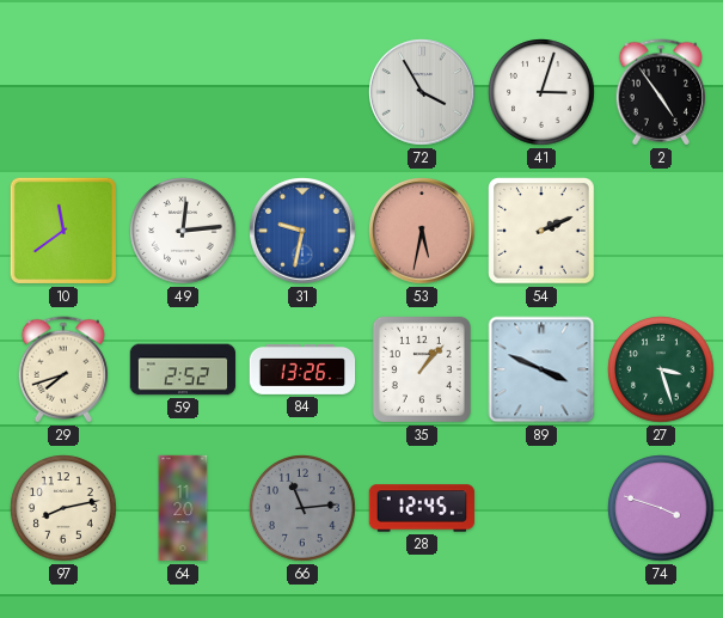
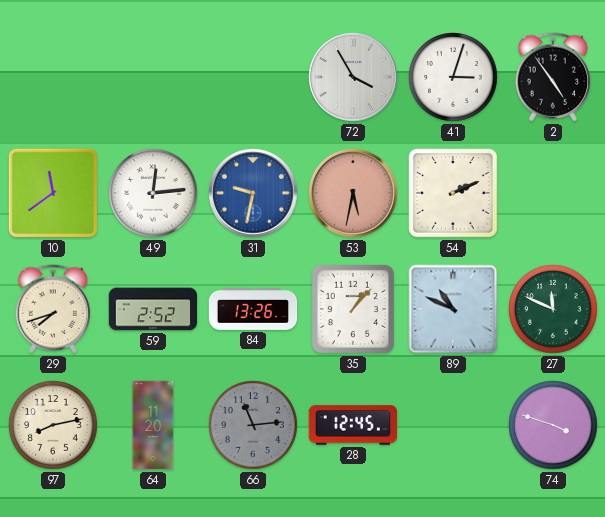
89: 3:49 -> 10:49 (453, 309)
27: 3:27 -> 11:49 (553, 309)
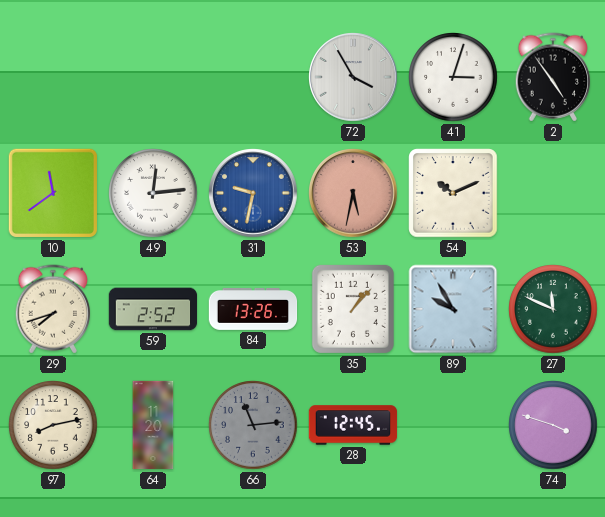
54: 2:11 -> 10:11 (453, 193)
89: 10:49 -> 9:55 (453, 309)
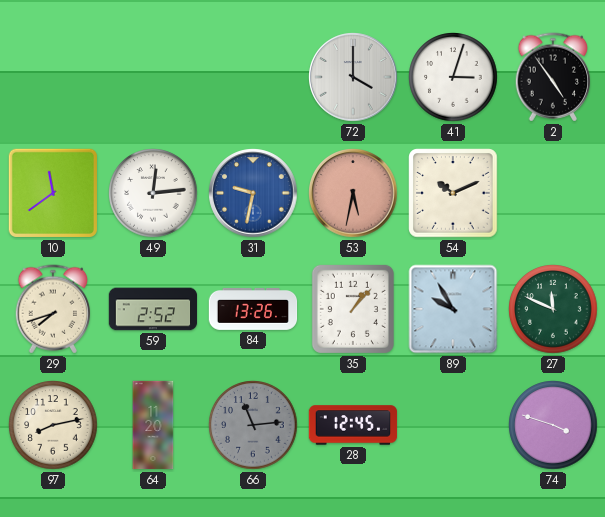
72: 3:55 -> 4:00 (353, 77)
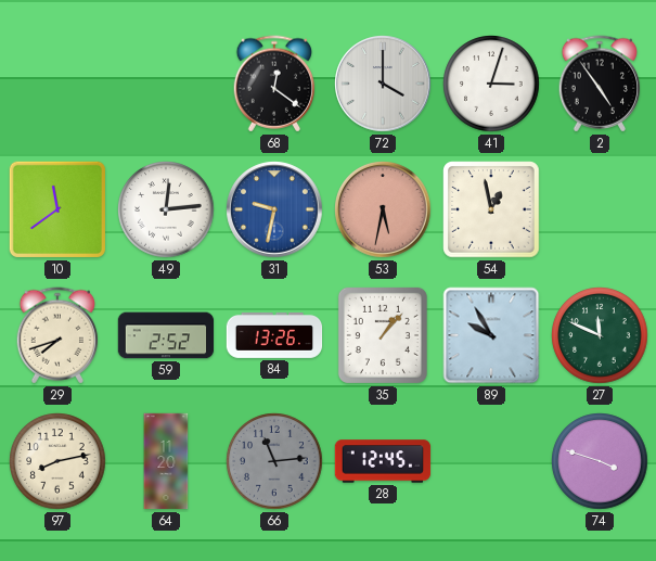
68: none -> 12:21 (274, 84)
54: 10:11 -> 12:58 (491, 209)
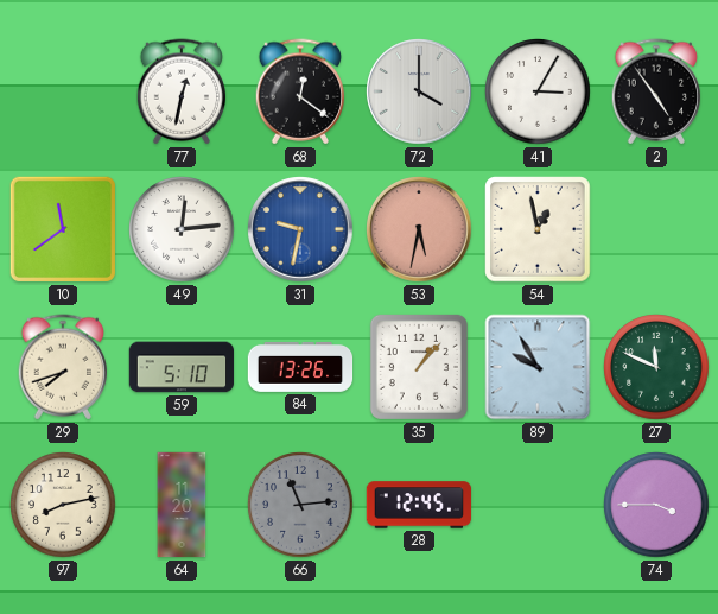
77: none -> 12:32 (182, 91)
41: 3:03 -> 3:05 (538, 91)
59: 2:52 -> 5:10 (182, 367)
74: 3:48 -> 3:45 (656, 505)
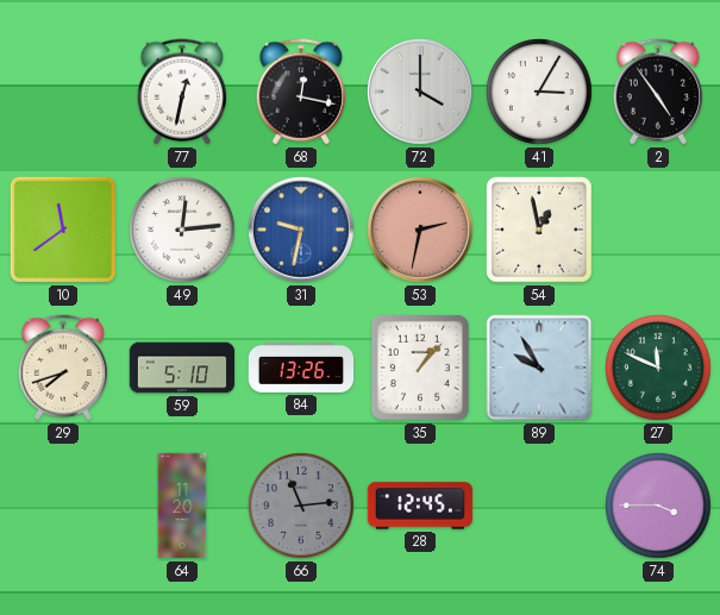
68: 12:21 -> 12:17 (301, 92)
53: 5:32 -> 2:32 (420, 230)
97: 8:13 -> none (63, 505)
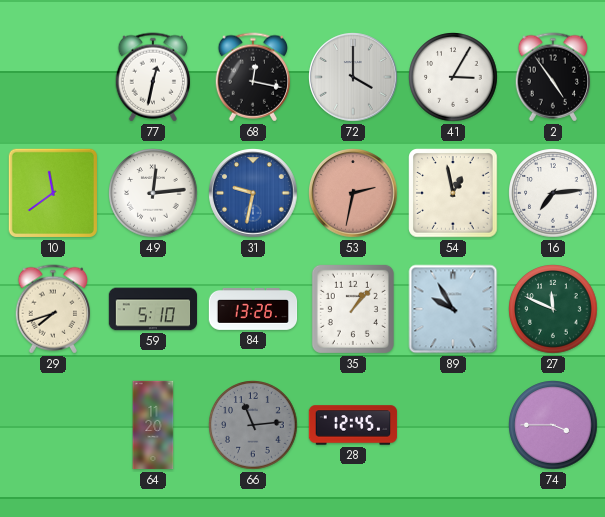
16: none -> 7:14 (553, 193)
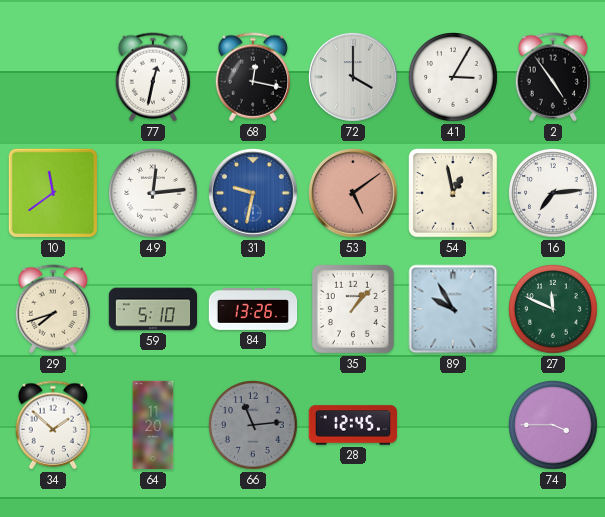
53: 2:32 -> 5:09 (353, 193)
34: none -> 1:52 (53, 425)
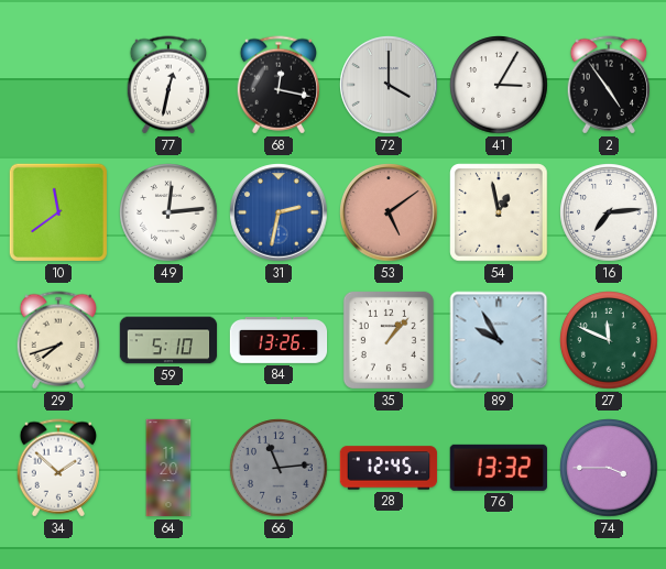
31: 9:32 -> 2:32 (279, 212)
76: none -> 13:32 (499, 468)
